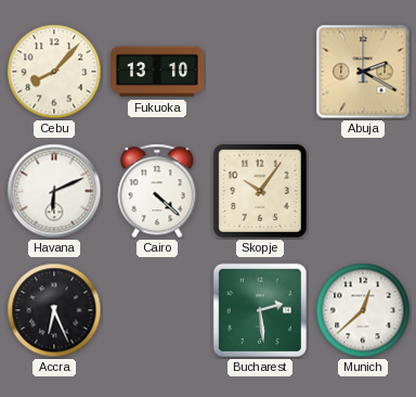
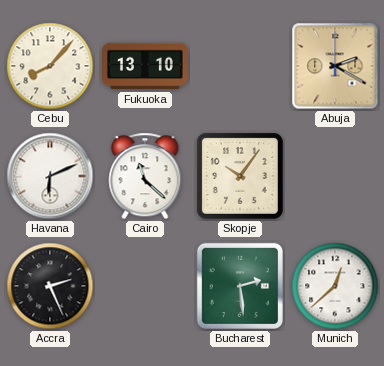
Cairo: 4:22 -> 11:22 (145, 176)
Accra: 6:26 -> 2:26 (50, 286)
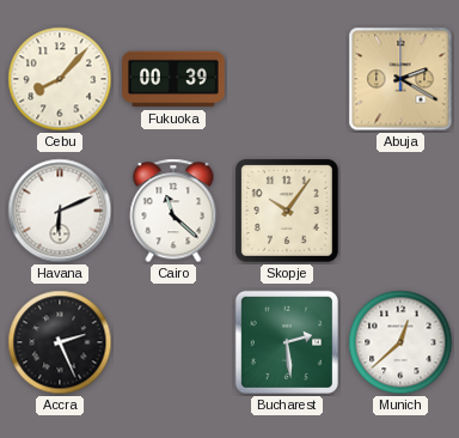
Fukuoka: 13:10 -> 00:39 (175, 79)
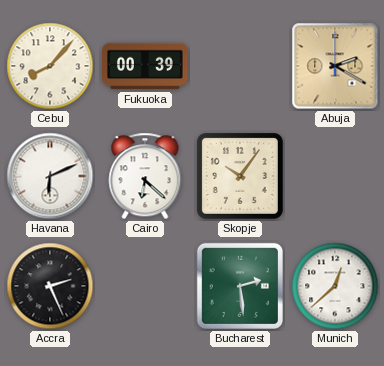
Cairo: 11:22 -> 6:22 (145, 176)
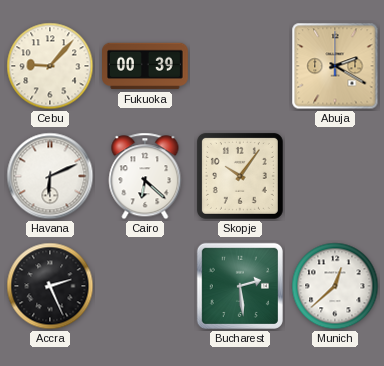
Cebu: 8:07 -> 9:07 (50, 66)
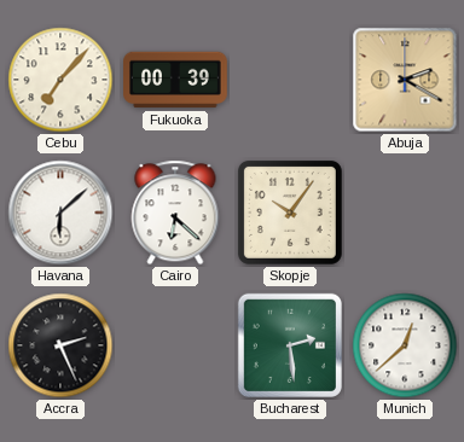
Cebu: 9:07 -> 7:07 (60, 80)
Havana: 6:11 -> 6:08 (60, 213)
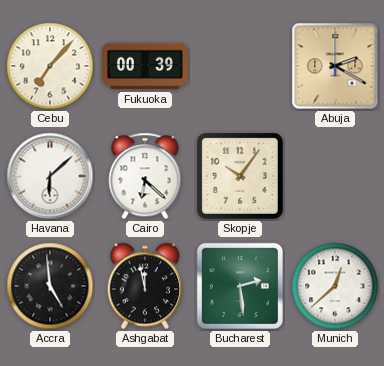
Accra: 2:26 -> 4:59 (50, 286)
Ashgabat: none -> 11:58 (145, 286)
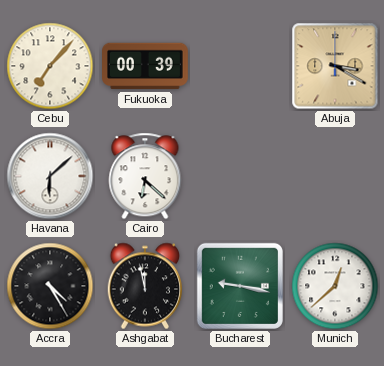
Abuja: 2:20 -> 3:20 (335, 66)
Skopje: 10:06 -> none (240, 176)
Accra: 4:59 -> 4:25 (50, 286)
Bucharest: 2:29 -> 9:17 (240, 286)
